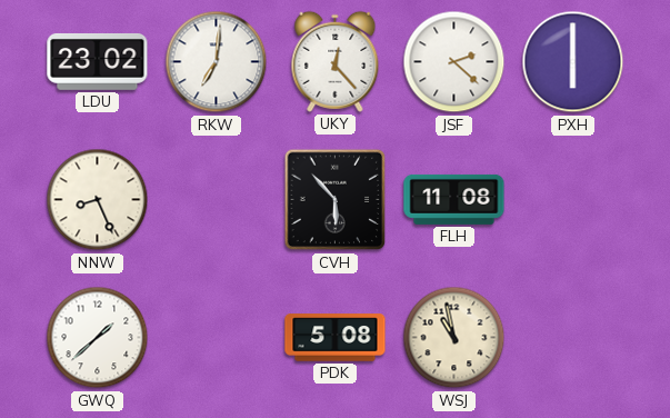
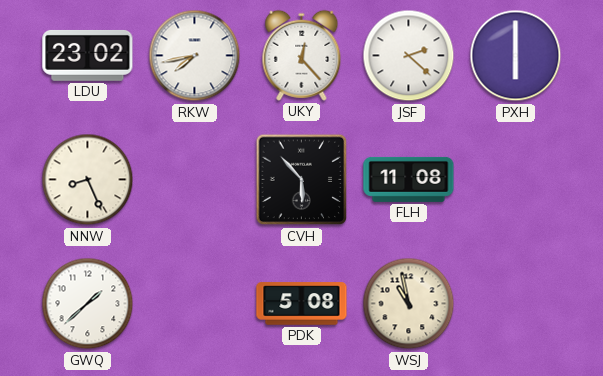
RKW: 7:01 -> 7:43 (195, 56)
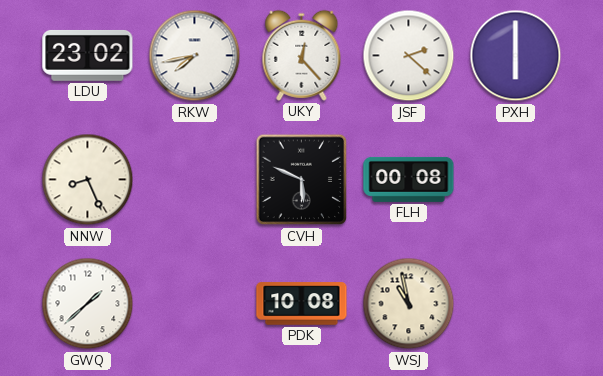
CVH: 5:53 -> 5:49 (302, 180)
FLH: 11:08 -> 00:08 (409, 179)
PDK: 5:08 -> 10:08 (302, 304)
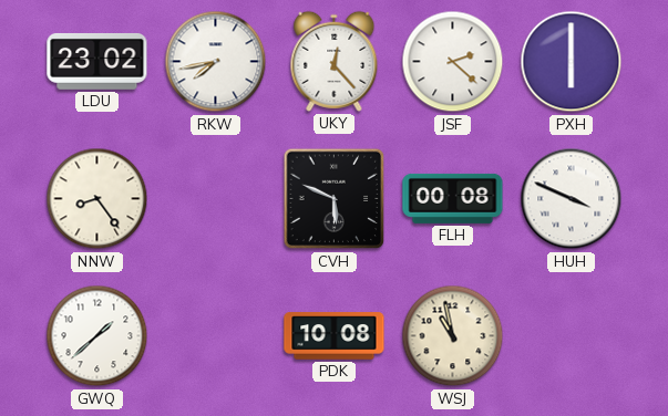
NNW: 8:26 -> 8:24 (97, 199)
HUH: none -> 3:49 (572, 199)
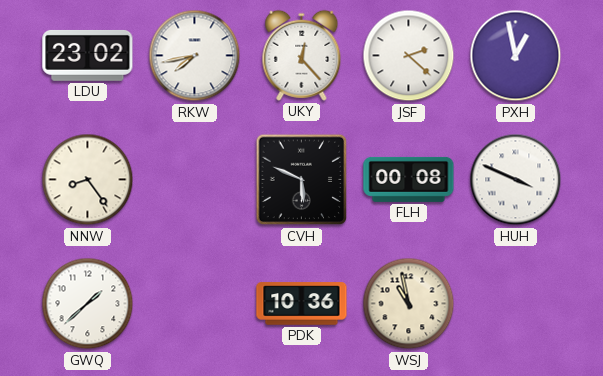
PXH: 6:00 -> 12:58 (516, 56)
PDK: 10:08 -> 10:36 (302, 304)
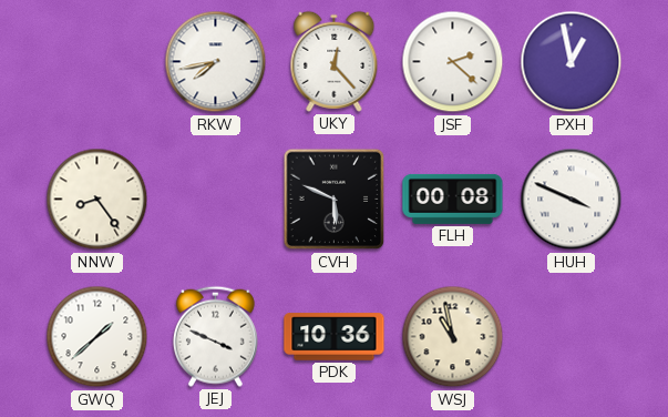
LDU: 23:02 -> none (88, 55)
JEJ: none -> 3:49 (215, 336)
